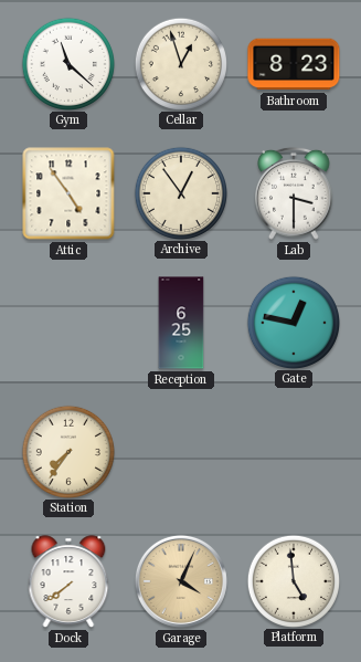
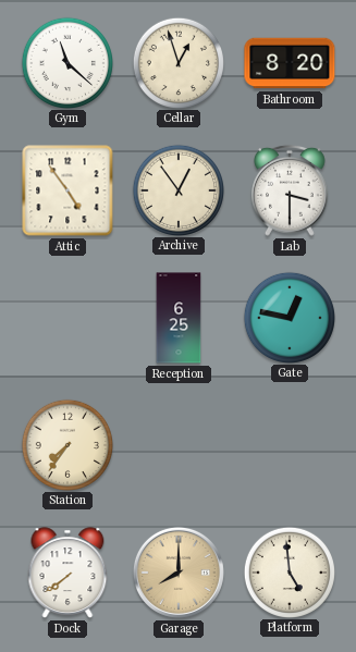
Bathroom: 8:23 -> 8:20 (290, 63)
Garage: 4:04 -> 8:00 (179, 573)
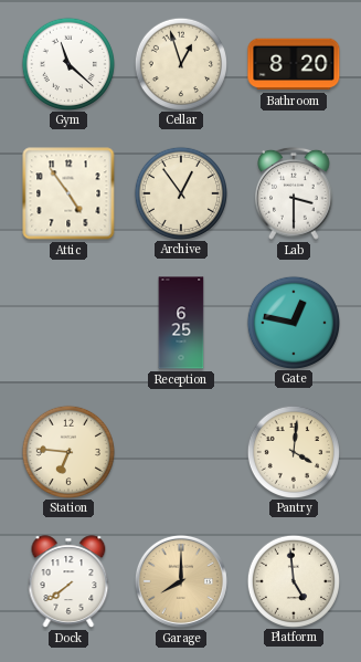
Station: 7:36 -> 6:46 (67, 451)
Pantry: none -> 4:01 (293, 451)
